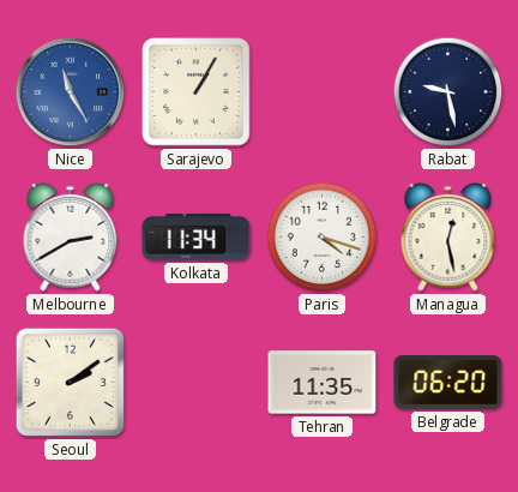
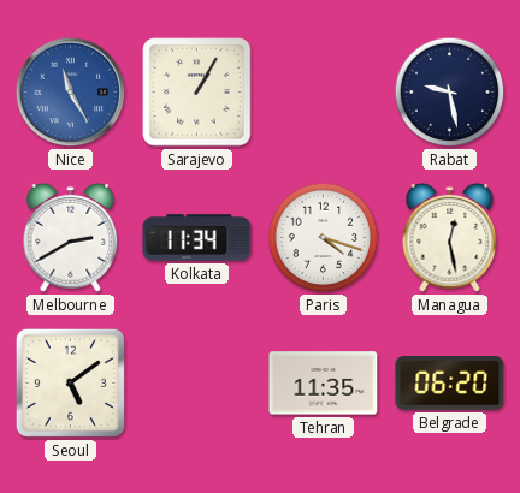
Seoul: 2:09 -> 5:09 (70, 382)
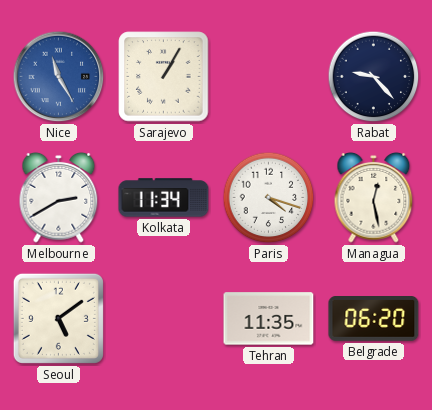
Rabat: 9:28 -> 9:23 (374, 77)
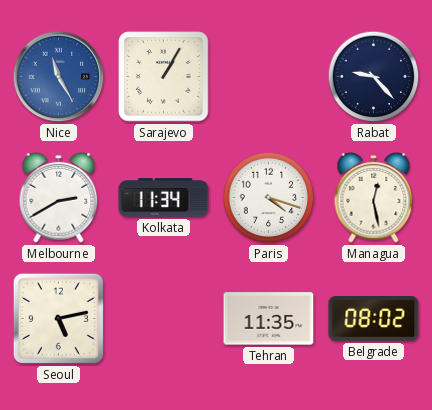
Seoul: 5:09 -> 5:13 (58, 318)
Belgrade: 06:20 -> 08:02 (374, 319)
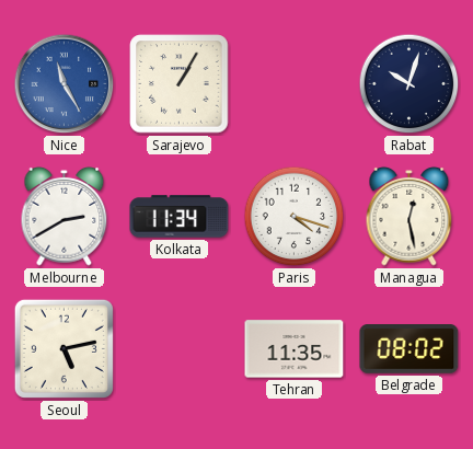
Rabat: 9:23 -> 10:03 (409, 84)
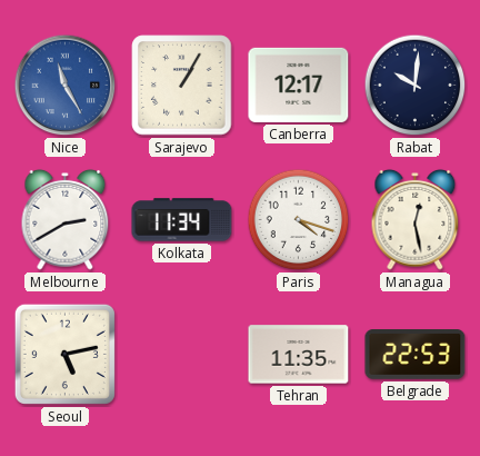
Canberra: none -> 12:17 (299, 85)
Rabat: 10:03 -> 10:01 (416, 86)
Belgrade: 08:02 -> 22:53 (416, 355)
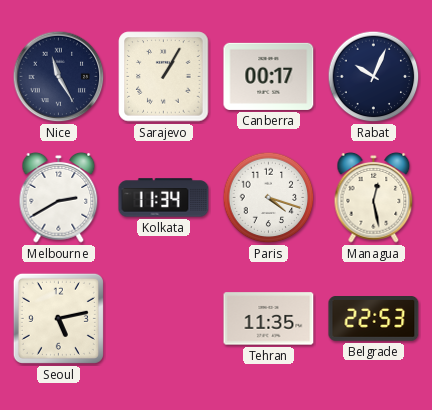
Nice dial: blue -> navy (59, 77)
Canberra: 12:17 -> 00:17 (269, 76)
Rabat: 10:01 -> 10:04 (374, 77)
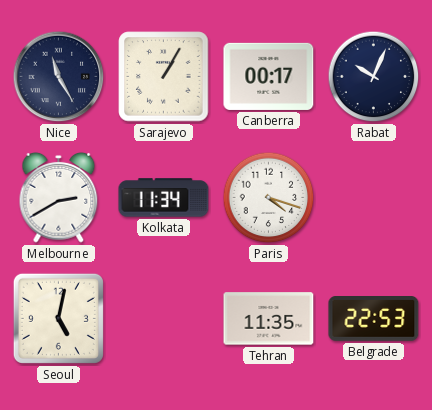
Managua: 12:28 -> none (374, 197)
Seoul: 5:13 -> 5:02 (58, 318)
